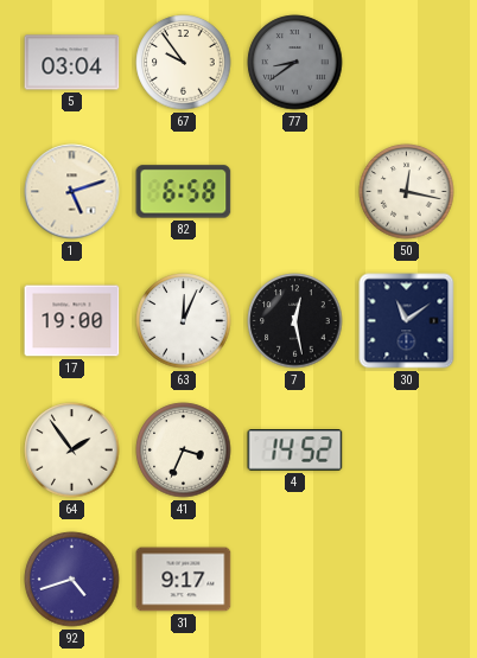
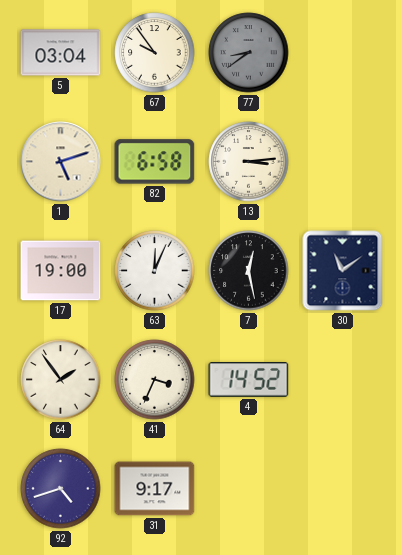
13: none -> 3:14 (249, 162)
50: 12:17 -> none (407, 192)
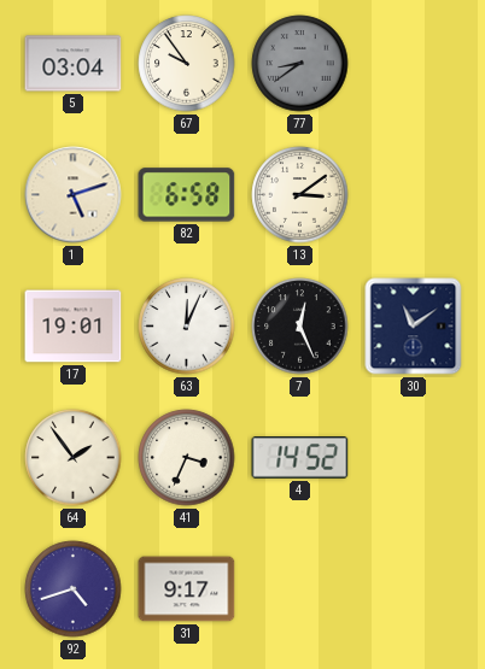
13: 3:14 -> 3:09 (300, 195)
17: 19:00 -> 19:01 (74, 327)
7: 12:28 -> 12:26 (300, 327)
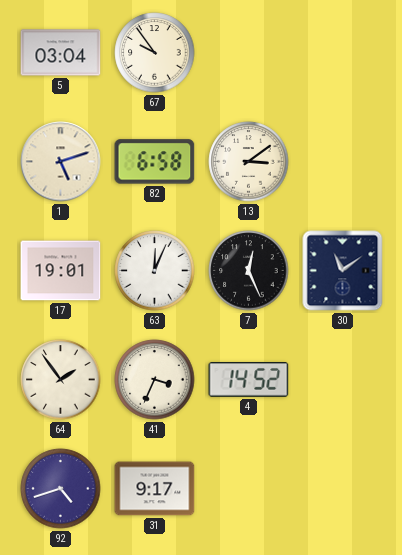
77: 8:39 -> none (300, 64)
